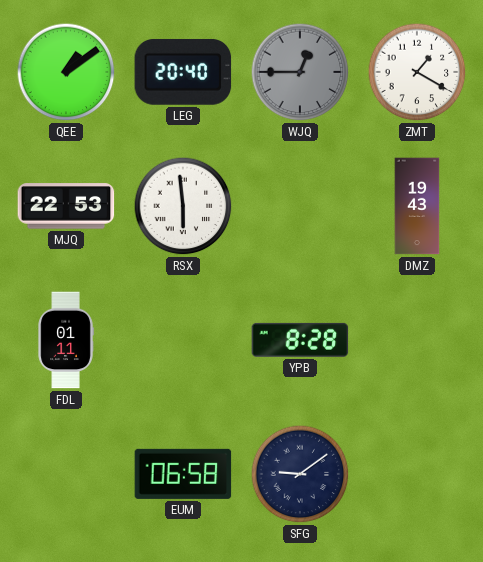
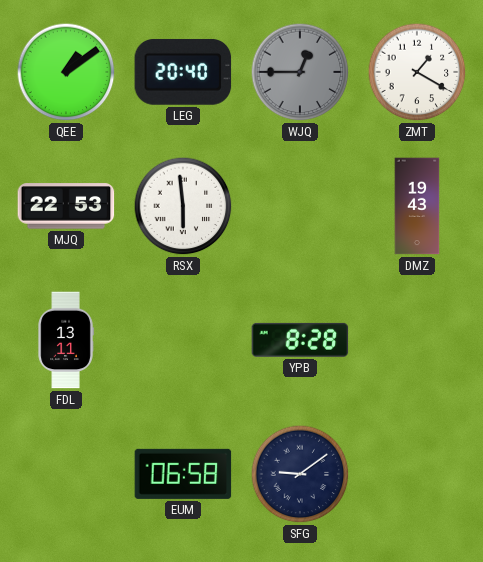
FDL: 01:11 -> 13:11 (66, 340)
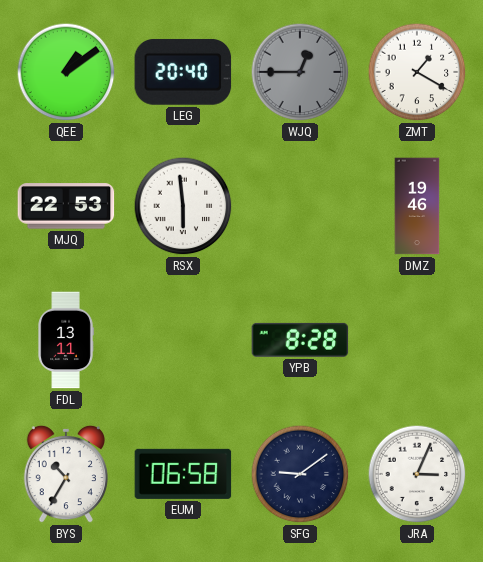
DMZ: 19:43 -> 19:46 (417, 206)
BYS: none -> 10:35 (66, 474)
JRA: none -> 3:04 (417, 474)
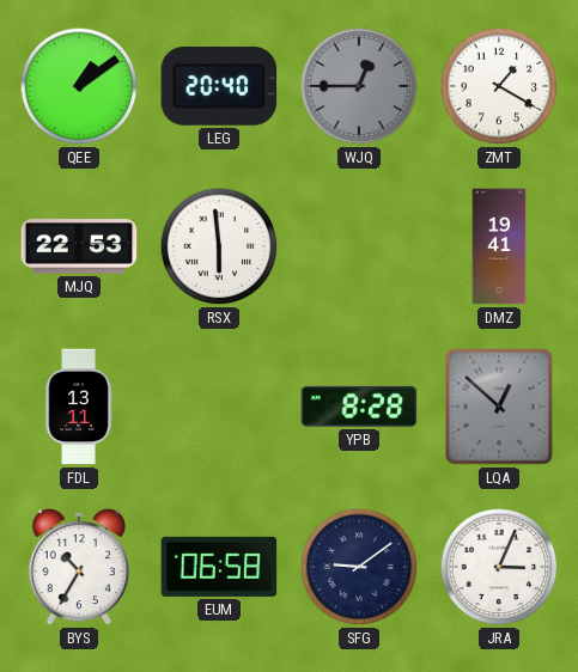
DMZ: 19:46 -> 19:41 (499, 246)
LQA: none -> 12:52 (499, 407)
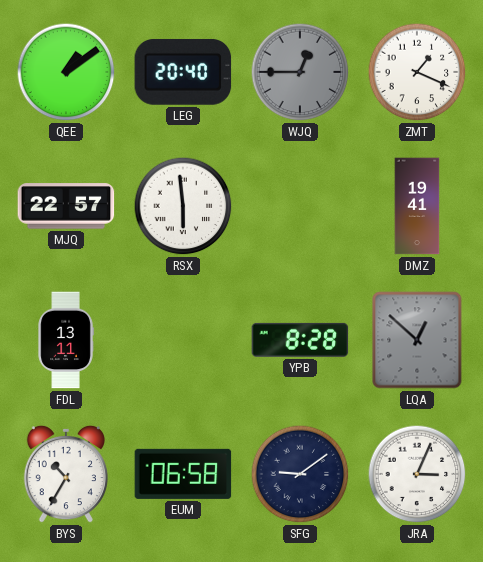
ZMT: 1:20 -> 1:19 (417, 72)
MJQ: 22:53 -> 22:57 (66, 206)
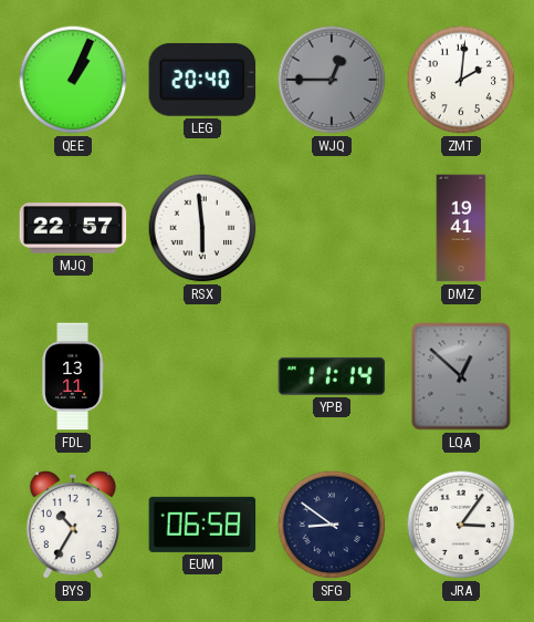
QEE: 1:09 -> 1:04 (73, 80)
ZMT: 1:19 -> 2:01 (461, 80)
YPB: 8:28 -> 11:14 (332, 376)
SFG: 9:09 -> 8:51 (332, 525)
JRA: 3:04 -> 3:06 (461, 525)
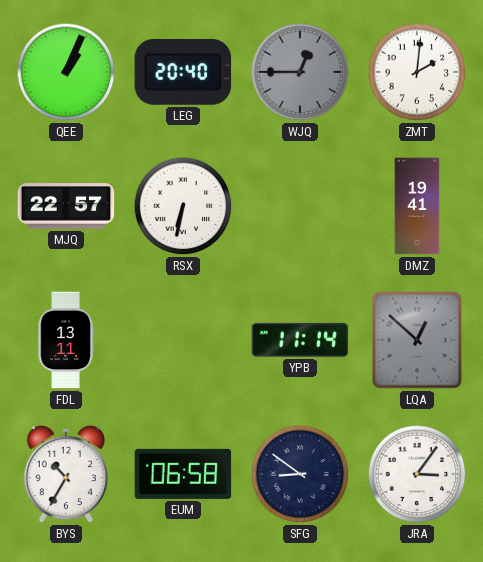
RSX: 5:59 -> 6:32 (183, 206)
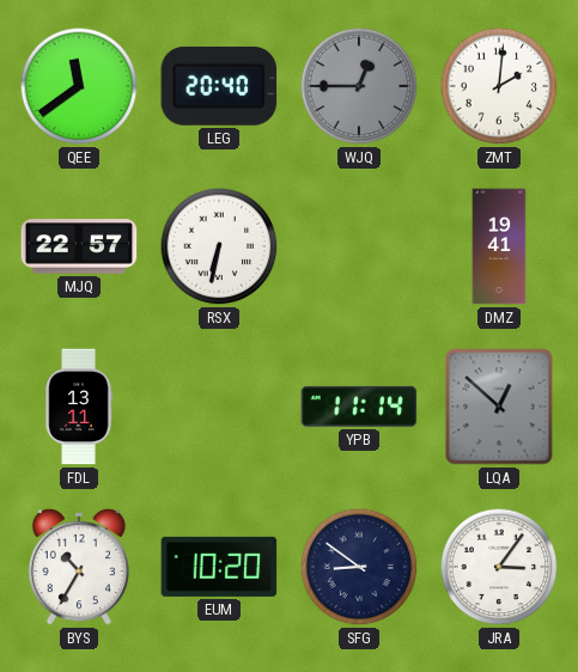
QEE: 1:04 -> 11:39 (79, 86)
EUM: 06:58 -> 10:20 (219, 567)
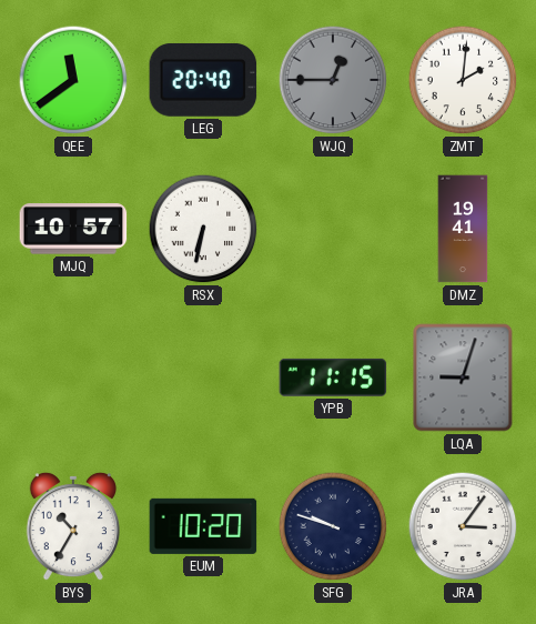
MJQ: 22:57 -> 10:57 (73, 229)
FDL: 13:11 -> none (79, 407)
YPB: 11:14 -> 11:15 (333, 378)
LQA: 12:52 -> 9:03 (463, 378)
SFG: 8:51 -> 9:48 (333, 526)
